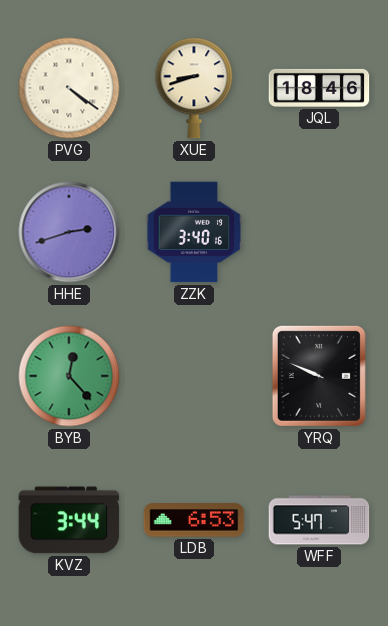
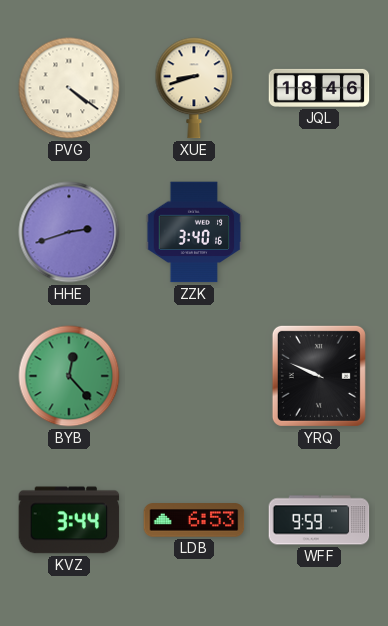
WFF: 5:47 -> 9:59 (319, 520)
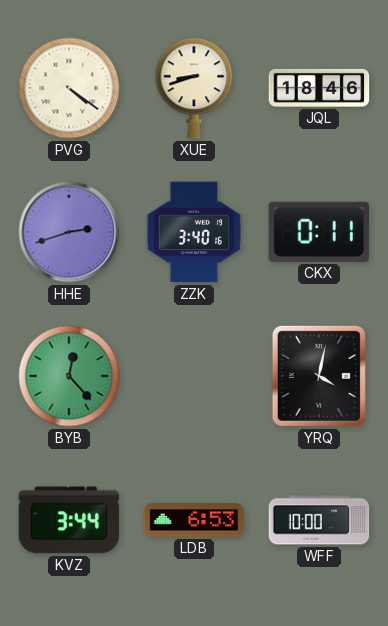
CKX: none -> 0:11 (318, 232)
YRQ: 9:49 -> 4:02 (319, 376)
WFF: 9:59 -> 10:00 (319, 520)
